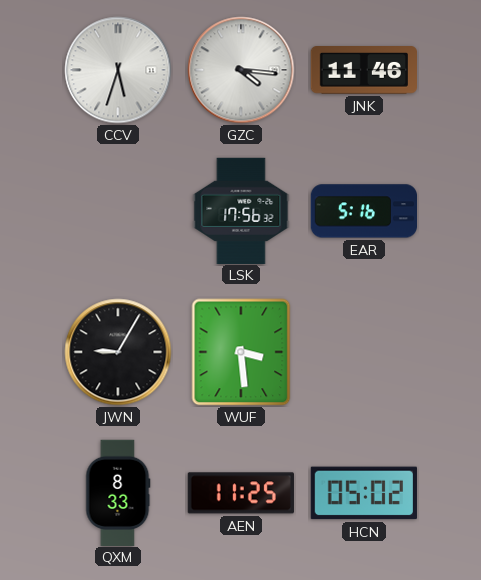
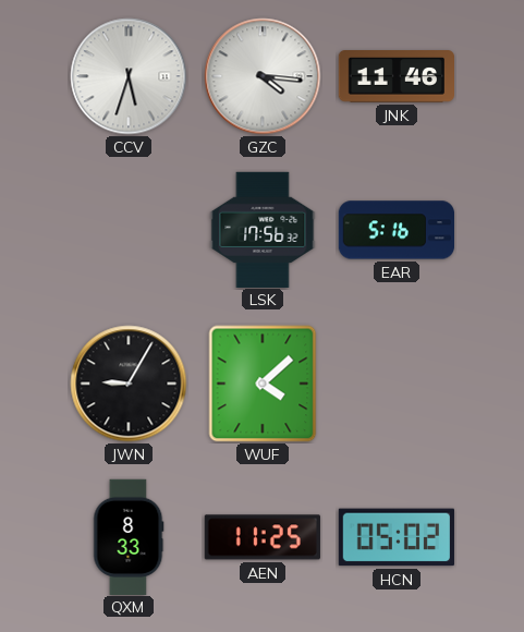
WUF: 3:29 -> 4:08 (263, 384)
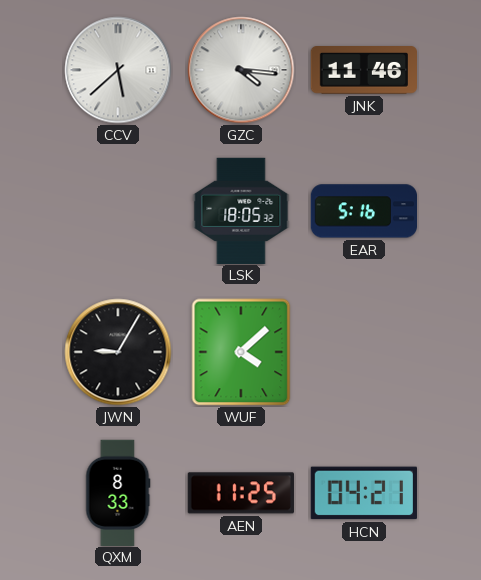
CCV: 5:33 -> 5:38 (118, 70)
LSK: 17:56 -> 18:05 (241, 210)
HCN: 05:02 -> 04:21 (364, 493)
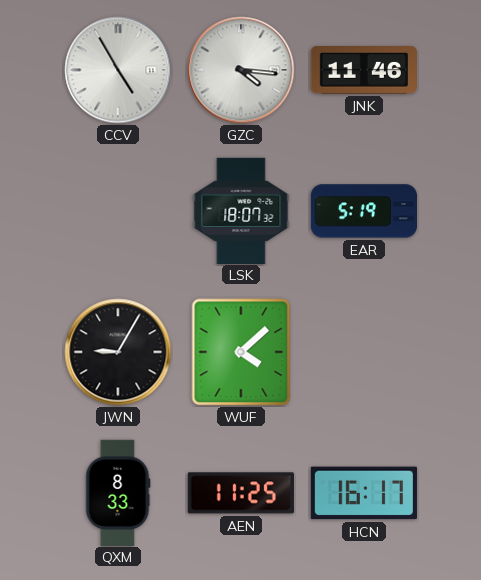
CCV: 5:38 -> 4:55 (118, 70)
LSK: 18:05 -> 18:07 (241, 210)
EAR: 5:16 -> 5:19 (363, 211)
HCN: 04:21 -> 16:17 (364, 493)
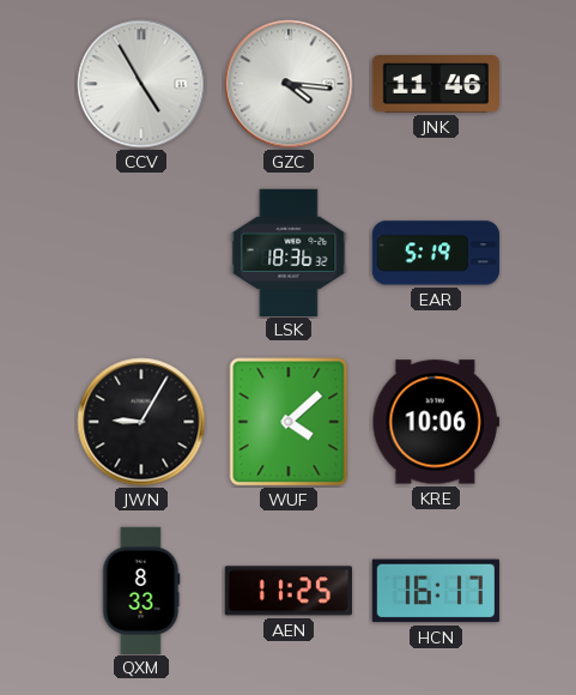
LSK: 18:07 -> 18:36 (289, 252)
KRE: none -> 10:06 (436, 422)
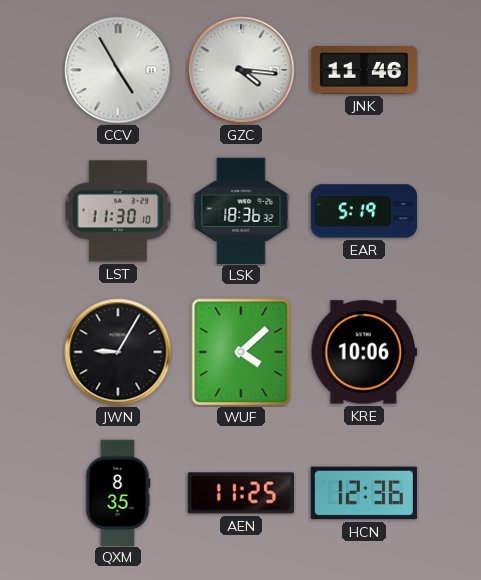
LST: none -> 11:30 (118, 211)
QXM: 8:33 -> 8:35 (118, 492)
HCN: 16:17 -> 12:36 (364, 493)
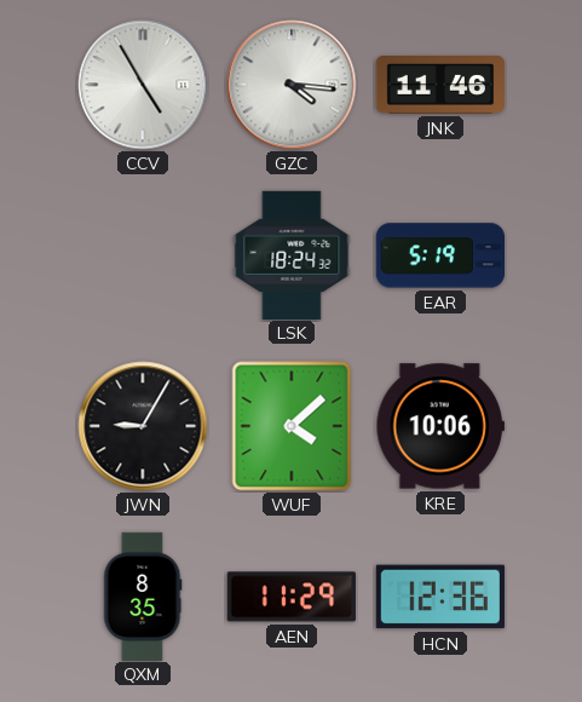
LST: 11:30 -> none (118, 211)
LSK: 18:36 -> 18:24 (292, 254)
AEN: 11:25 -> 11:29 (292, 597)
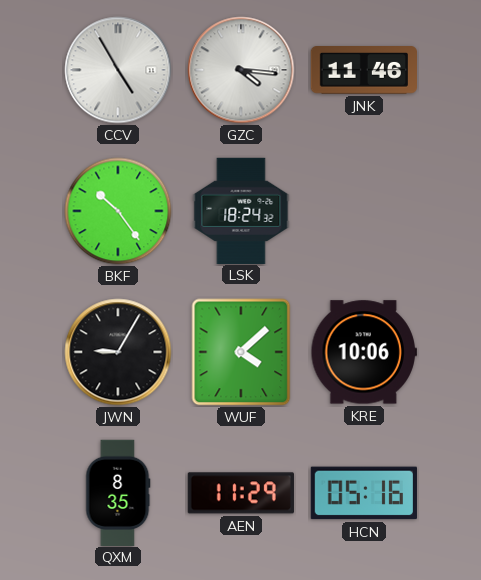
BKF: none -> 10:24 (118, 211)
EAR: 5:19 -> none (439, 255)
HCN: 12:36 -> 05:16 (364, 493)
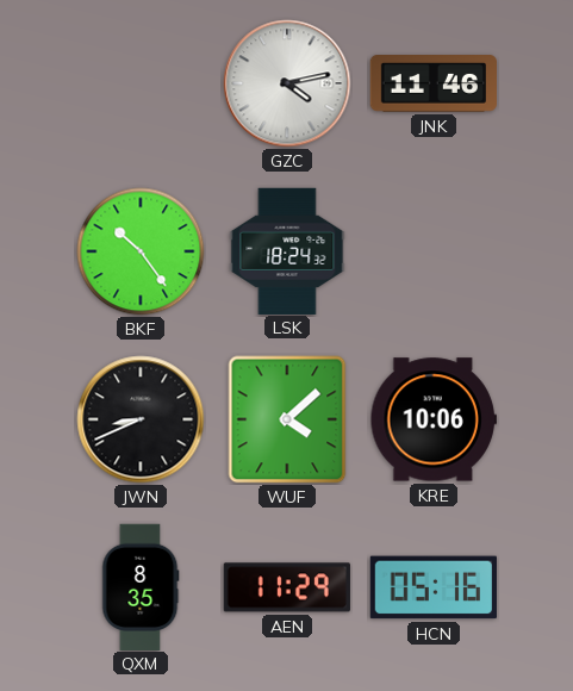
CCV: 4:55 -> none (118, 70)
GZC: 4:16 -> 4:13 (287, 83)
JWN: 9:05 -> 8:41 (141, 419)
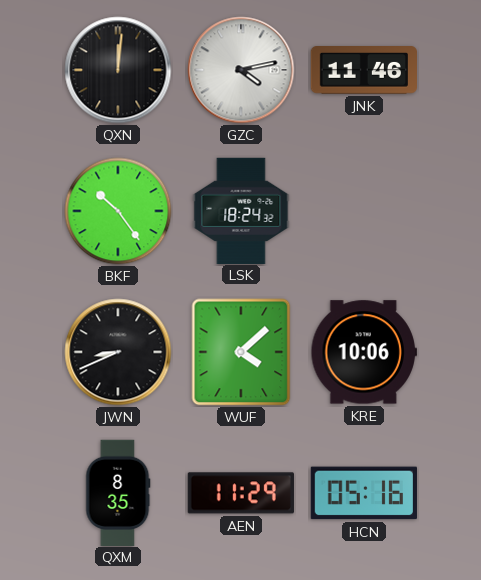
QXN: none -> 12:01 (118, 70)
